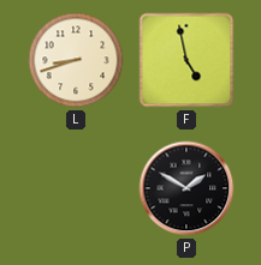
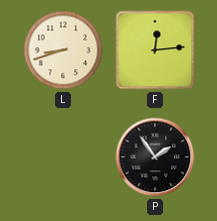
F: 4:58 -> 12:14 (155, 50)
P: 1:50 -> 1:54 (155, 157)
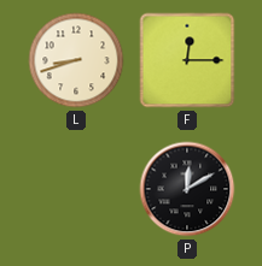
F: 12:14 -> 12:15 (187, 60)
P: 1:54 -> 12:10 (187, 189)
